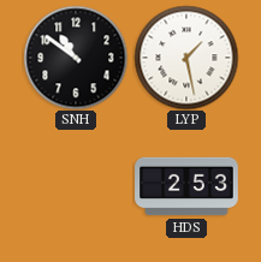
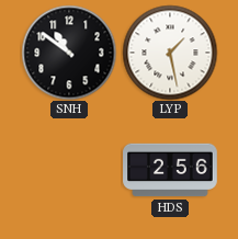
HDS: 2:53 -> 2:56 (170, 170)
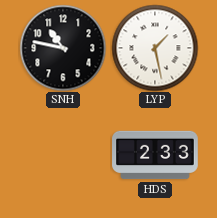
SNH: 10:51 -> 10:47 (63, 48)
HDS: 2:56 -> 2:33 (155, 155)
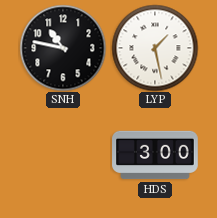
HDS: 2:33 -> 3:00 (155, 155)
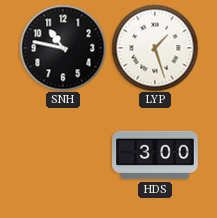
LYP: 1:28 -> 1:27 (155, 48)
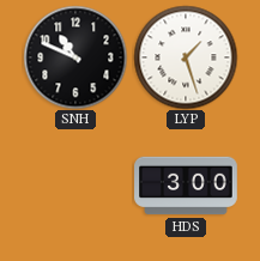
SNH: 10:47 -> 10:49 (75, 57)
